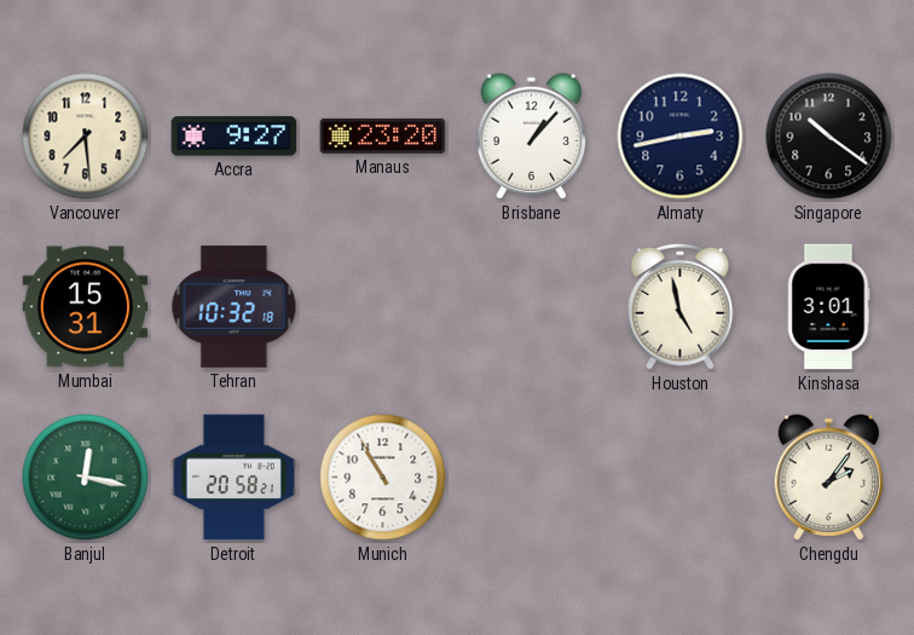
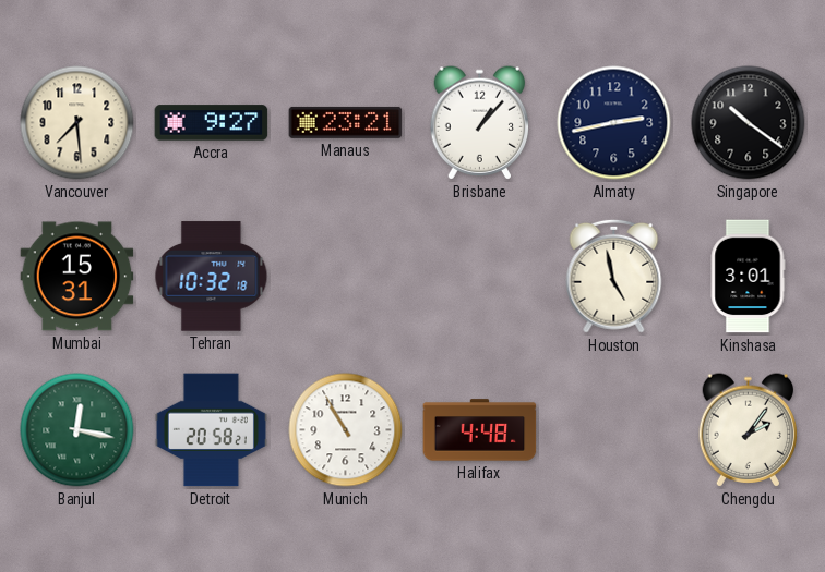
Manaus: 23:20 -> 23:21 (346, 122)
Halifax: none -> 4:48 (480, 430)
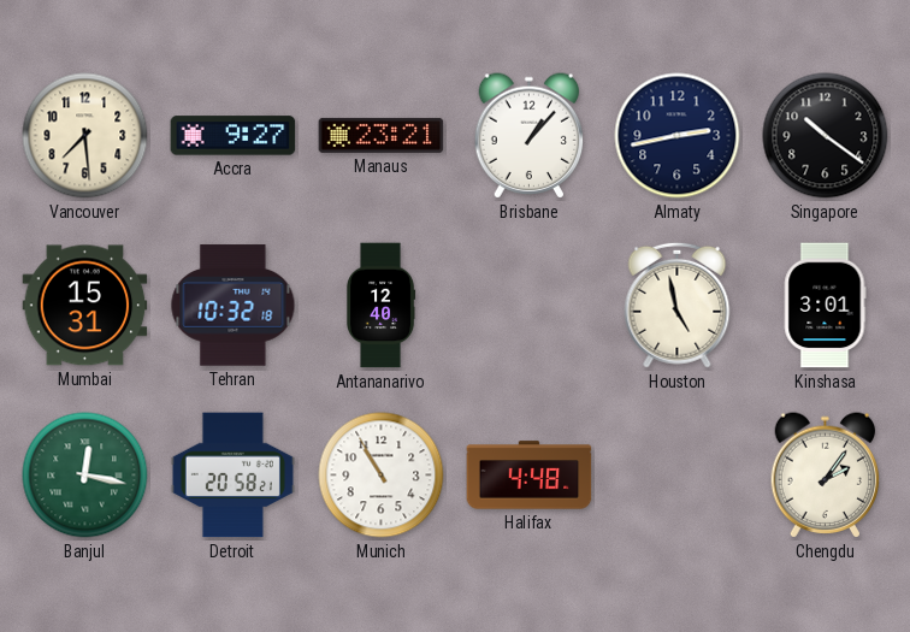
Antananarivo: none -> 12:40 (382, 306)
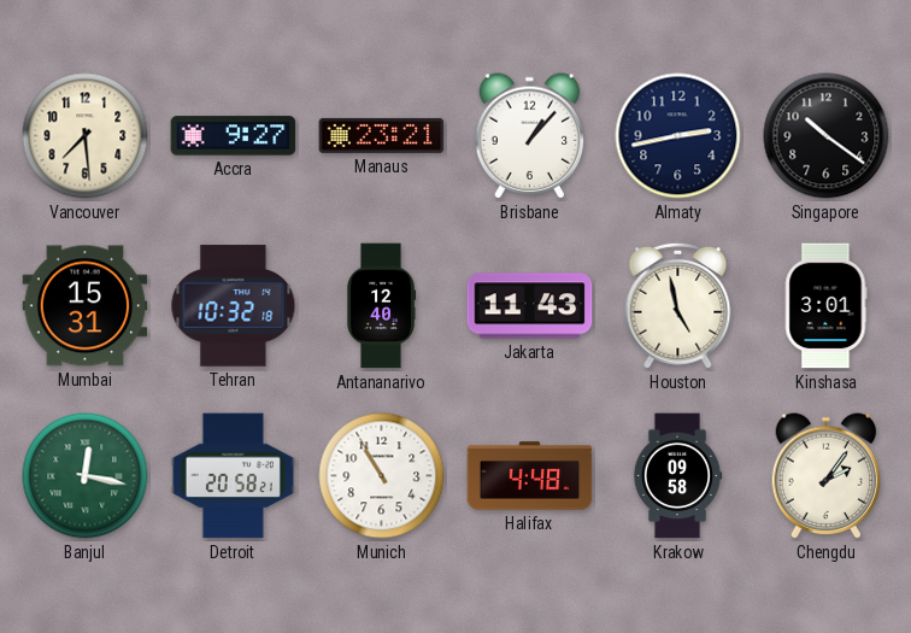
Jakarta: none -> 11:43 (530, 306)
Krakow: none -> 09:58 (677, 476)
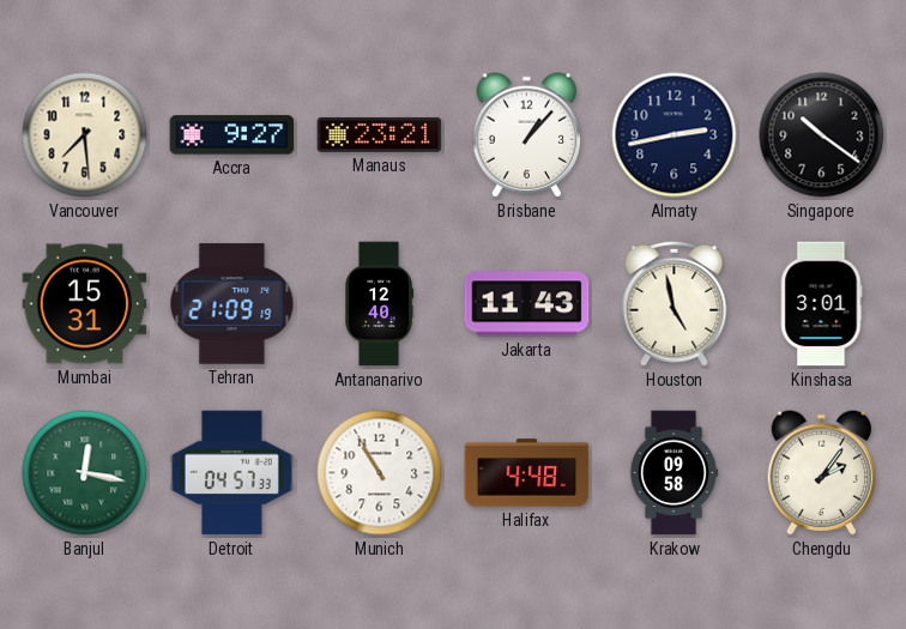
Tehran: 10:32 -> 21:09 (232, 304)
Detroit: 20:58 -> 04:57 (231, 473)
